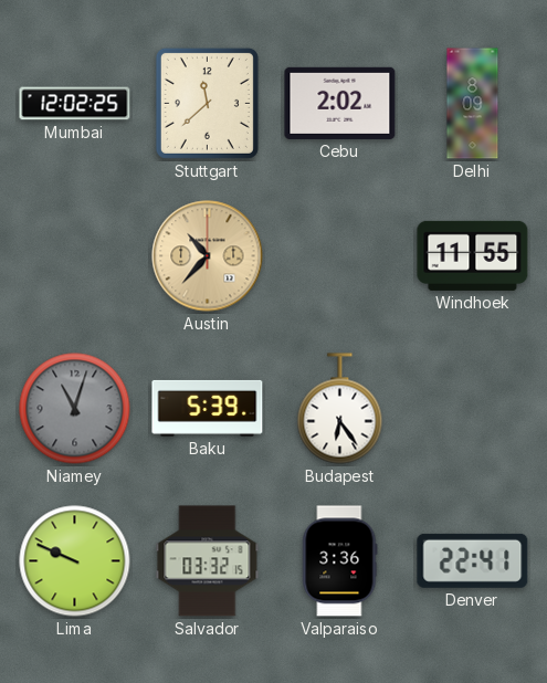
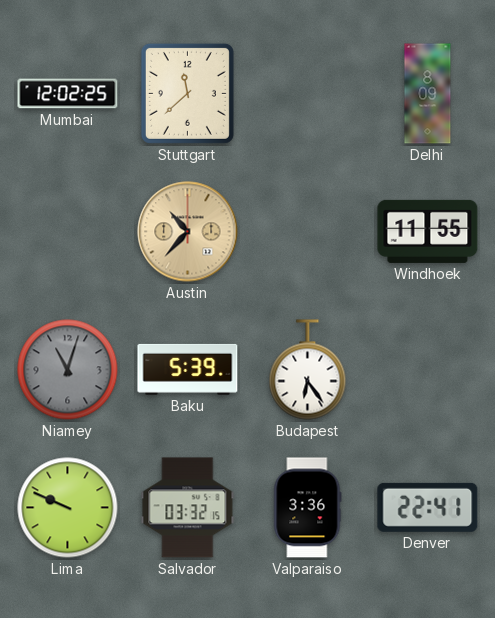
Cebu: 2:02 -> none (340, 103)
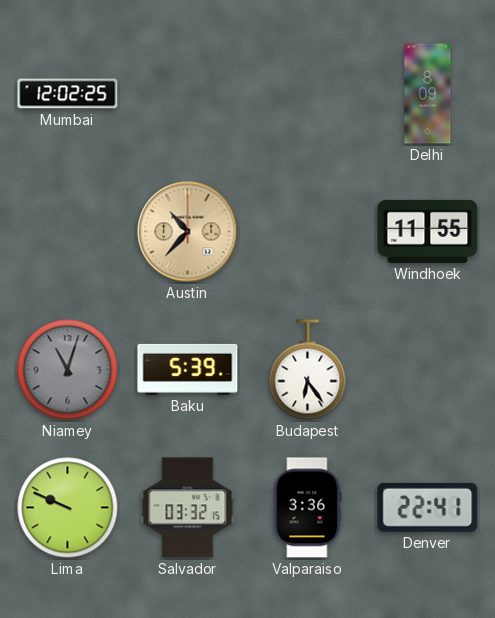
Stuttgart: 11:38 -> none (187, 93)
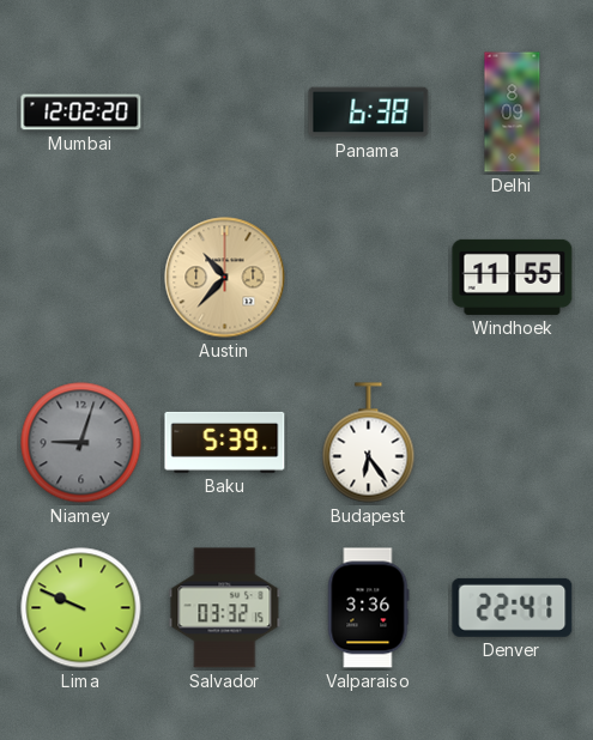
Mumbai: 12:02:25 -> 12:02:20 (81, 113)
Panama: none -> 6:38 (369, 113)
Niamey: 11:03 -> 9:03 (81, 443)
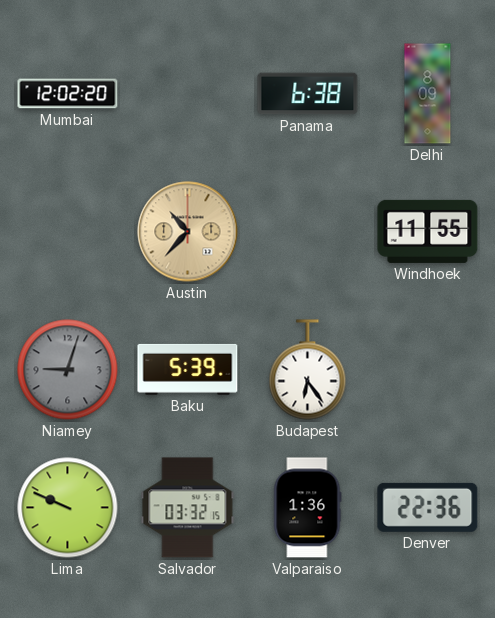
Valparaiso: 3:36 -> 1:36 (308, 508)
Denver: 22:41 -> 22:36 (428, 507)
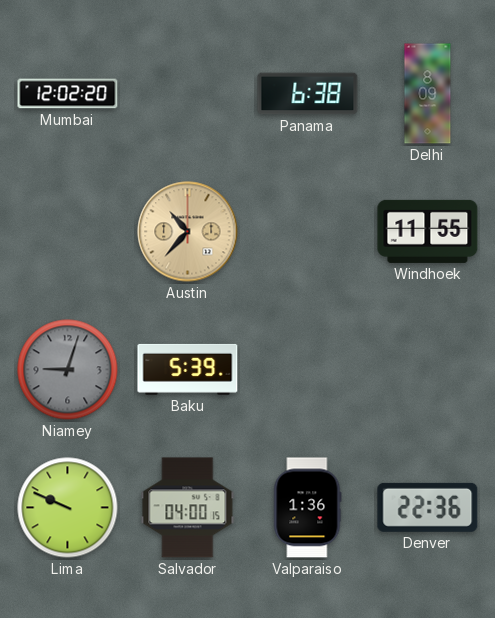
Budapest: 6:24 -> none (308, 370)
Salvador: 03:32 -> 04:00 (188, 508)
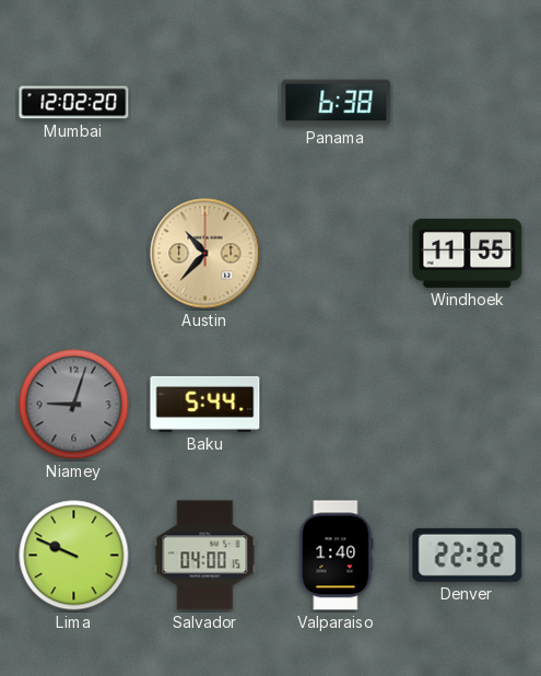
Delhi: 8:09 -> none (428, 94)
Baku: 5:39 -> 5:44 (205, 404)
Valparaiso: 1:36 -> 1:40 (337, 556)
Denver: 22:36 -> 22:32 (468, 555)
